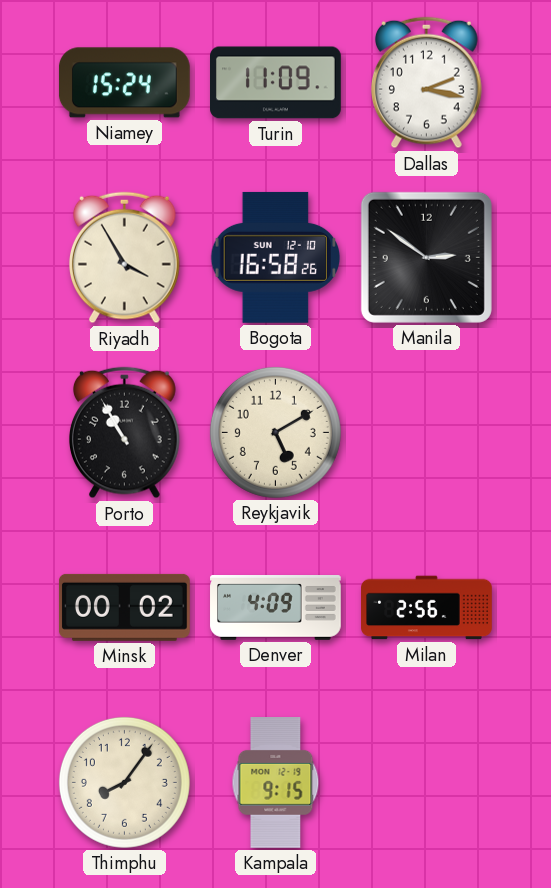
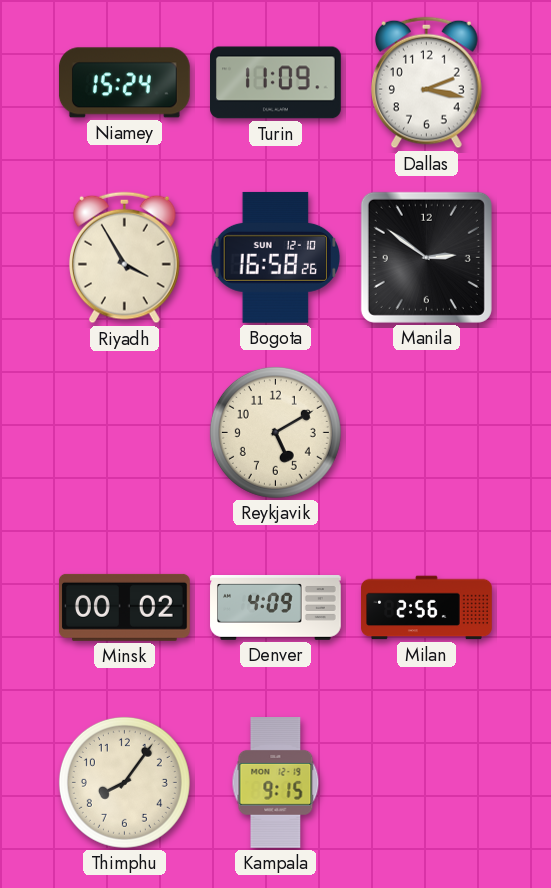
Porto: 10:55 -> none (125, 433)
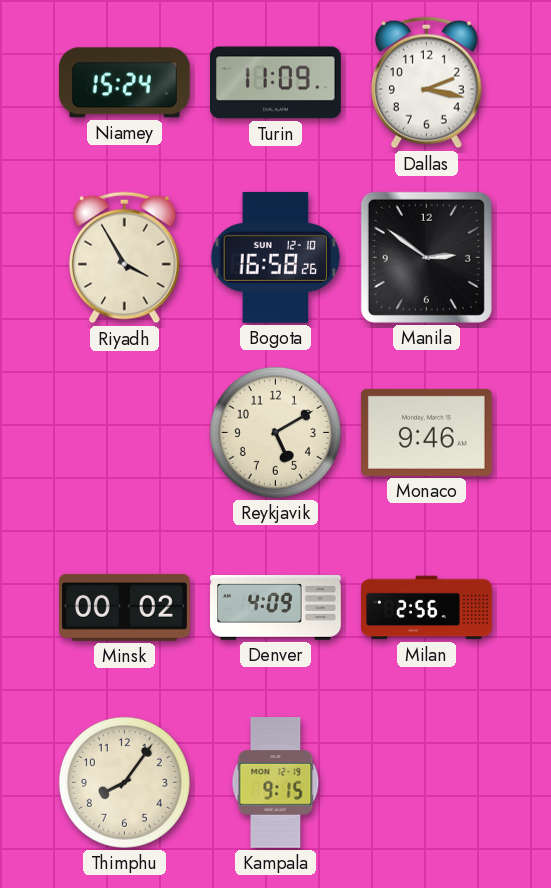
Monaco: none -> 9:46 (426, 432)
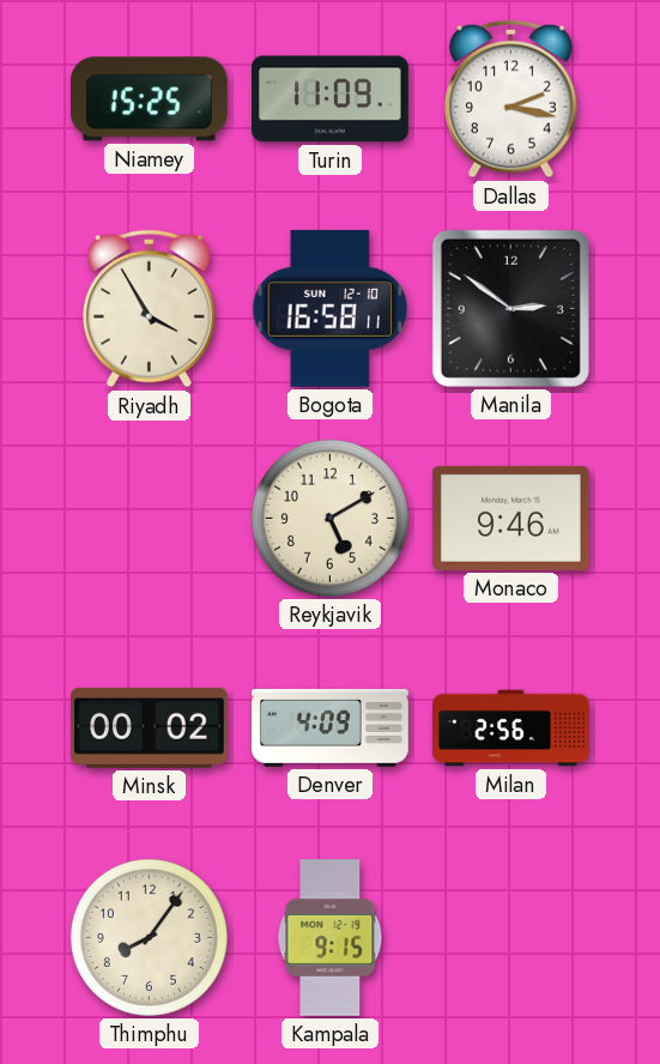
Niamey: 15:24 -> 15:25 (149, 99)
Bogota: 16:58:26 -> 16:58:11 (331, 308)
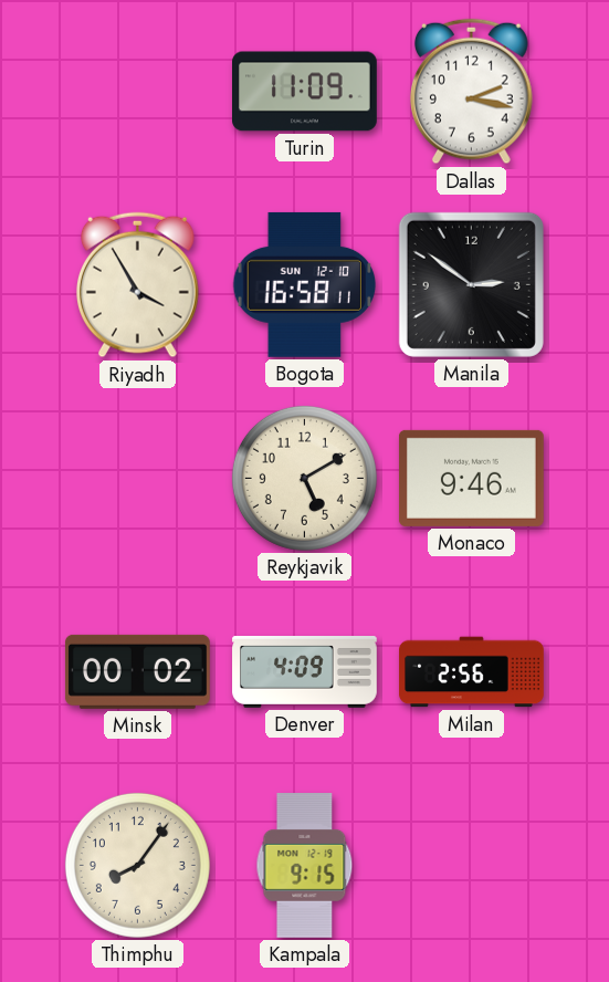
Niamey: 15:25 -> none (149, 99)
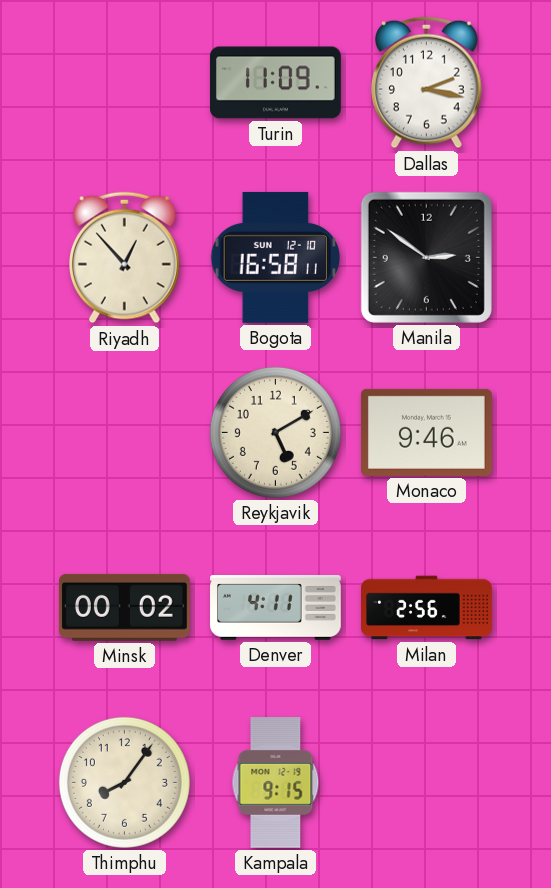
Riyadh: 3:55 -> 12:53 (125, 258)
Denver: 4:09 -> 4:11 (276, 608)
